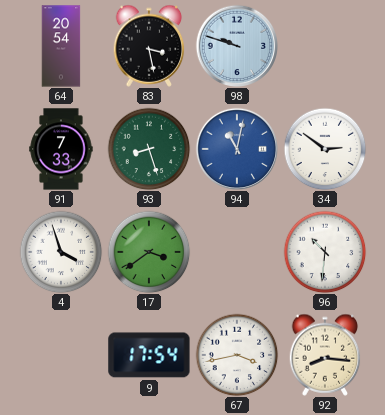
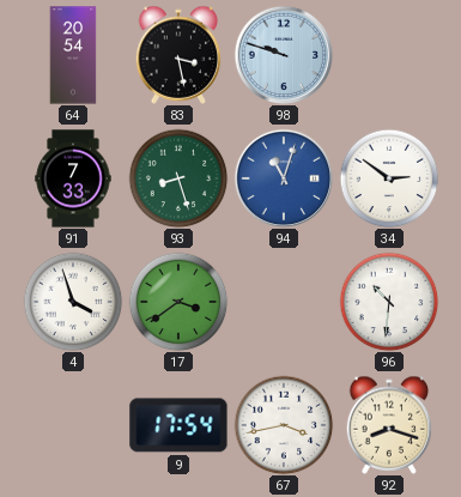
94: 11:02 -> 11:03 (283, 177)
92: 8:16 -> 8:18 (389, 425)
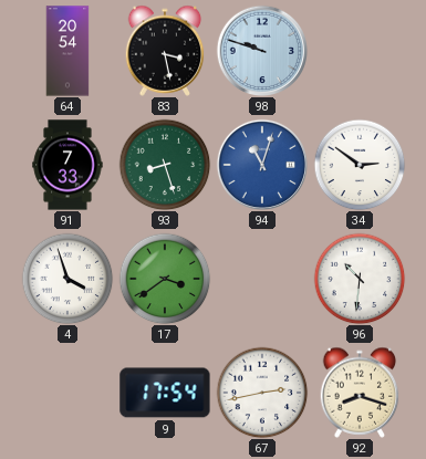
67: 3:43 -> 2:43 (262, 393)
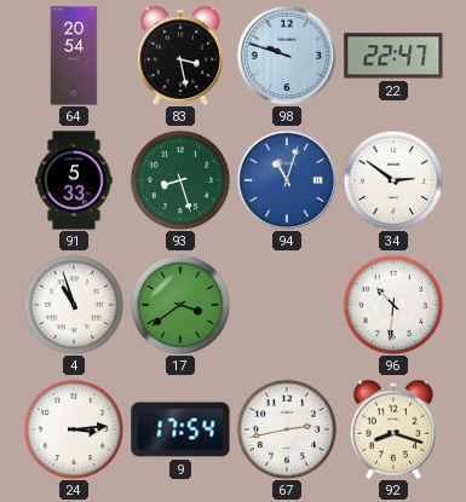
22: none -> 22:47 (393, 56)
91: 7:33 -> 5:33 (74, 180)
4: 3:57 -> 10:57 (74, 305)
24: none -> 3:14 (74, 429)
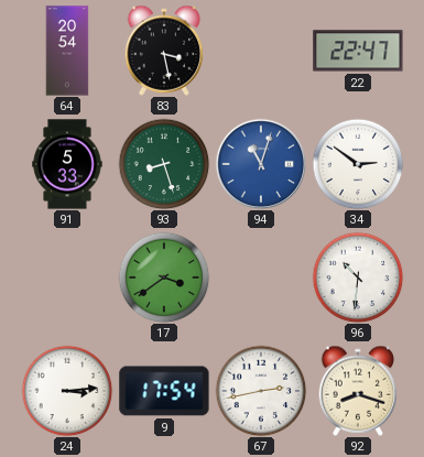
98: 9:48 -> none (286, 54)
4: 10:57 -> none (74, 305)
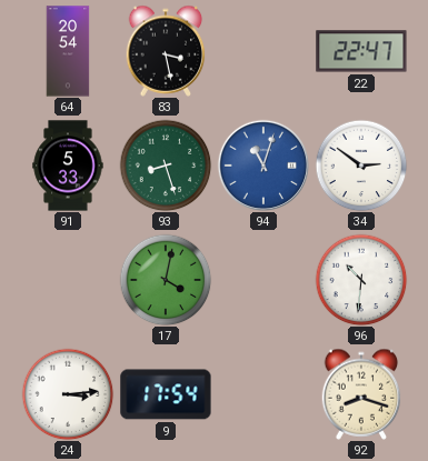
17: 3:39 -> 4:02 (166, 280)
67: 2:43 -> none (261, 391)
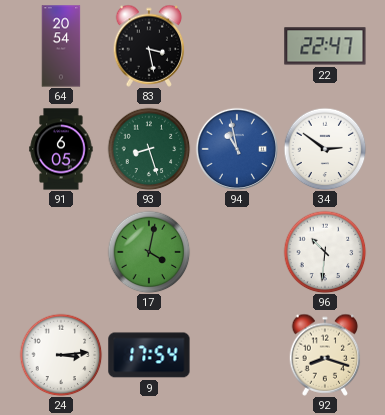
91: 5:33 -> 6:05 (61, 149)
94: 11:03 -> 10:58 (236, 148)
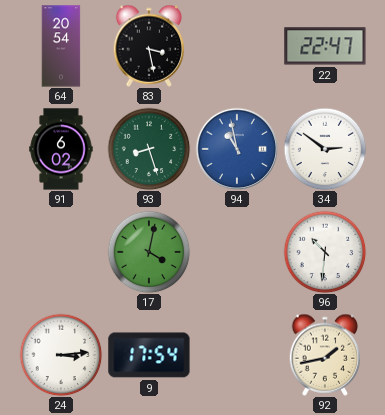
91: 6:05 -> 6:02 (61, 149)
92: 8:18 -> 1:43 (325, 355)
